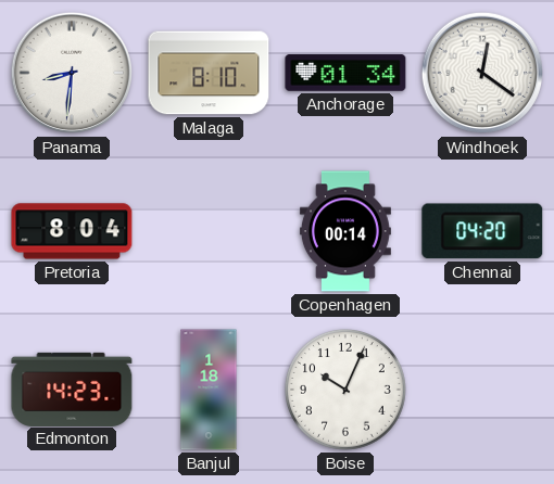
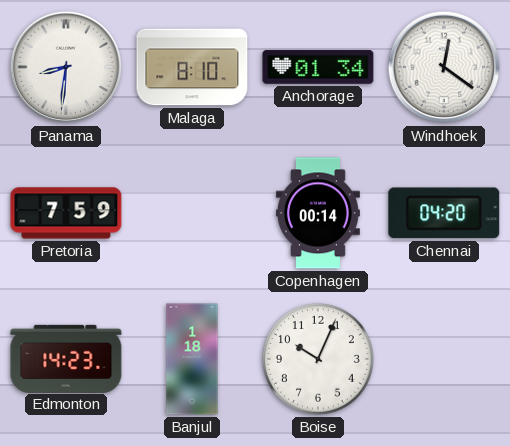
Pretoria: 8:04 -> 7:59 (66, 213)
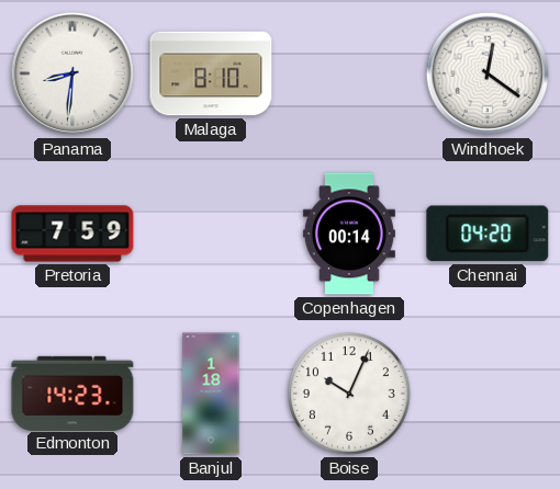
Anchorage: 01:34 -> none (318, 67)
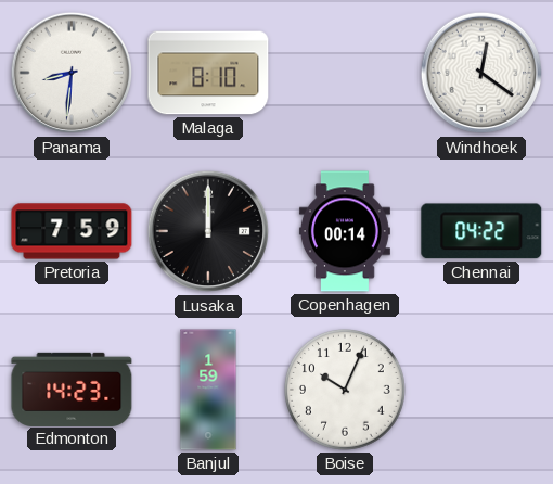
Lusaka: none -> 12:00 (208, 231)
Chennai: 04:20 -> 04:22 (481, 231)
Banjul: 1:18 -> 1:59 (208, 390)
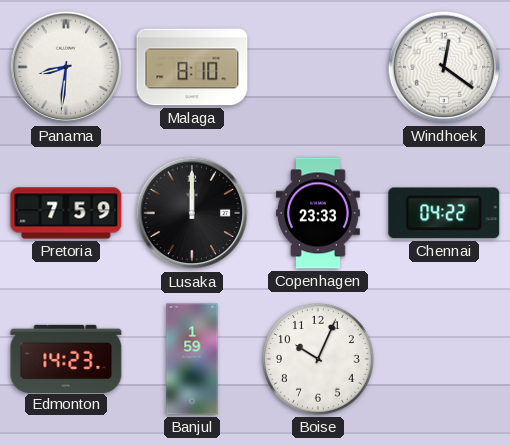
Copenhagen: 00:14 -> 23:33 (318, 213)
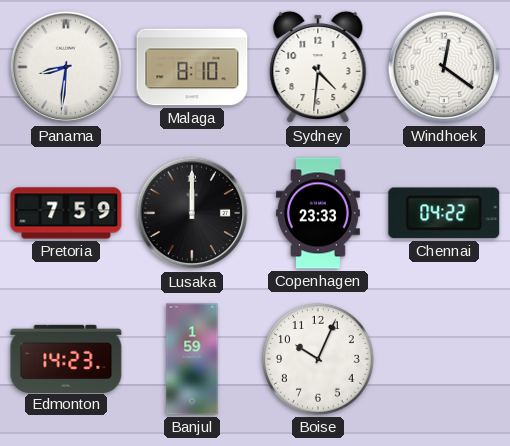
Sydney: none -> 4:31 (318, 67)
